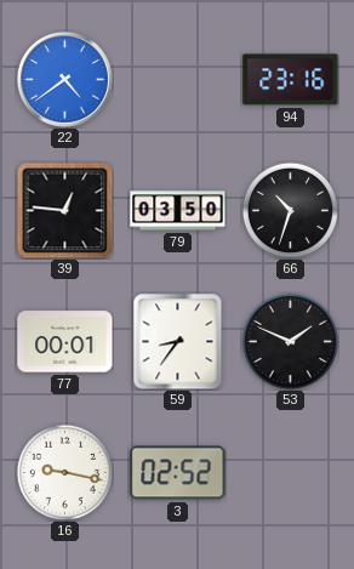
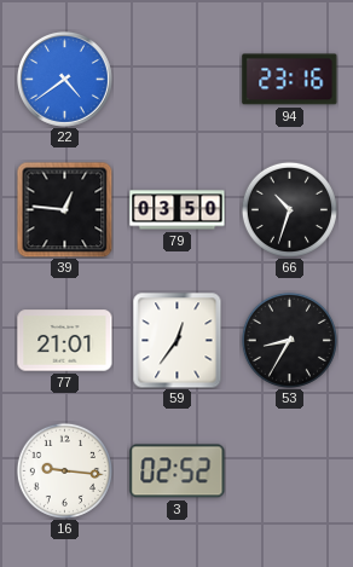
77: 00:01 -> 21:01 (65, 341)
59: 8:36 -> 12:36 (178, 341)
53: 1:49 -> 8:35 (289, 340)
16: 9:17 -> 9:16 (64, 470)
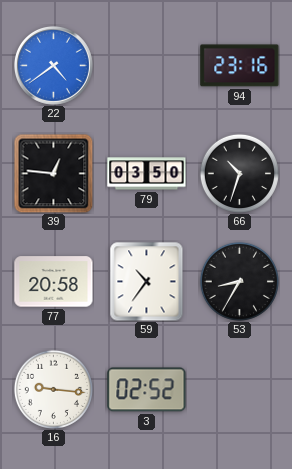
77: 21:01 -> 20:58 (54, 282)
59: 12:36 -> 10:36 (147, 282)
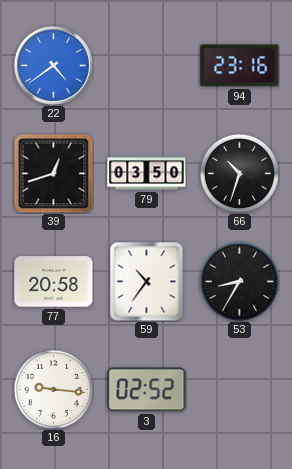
39: 12:46 -> 12:42 (53, 173)
